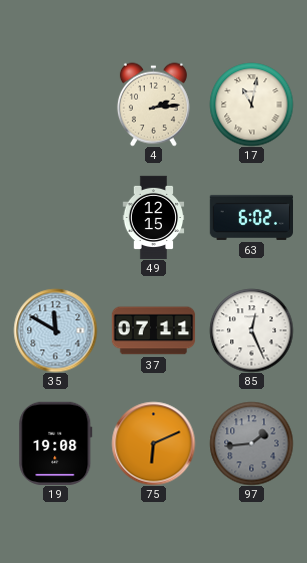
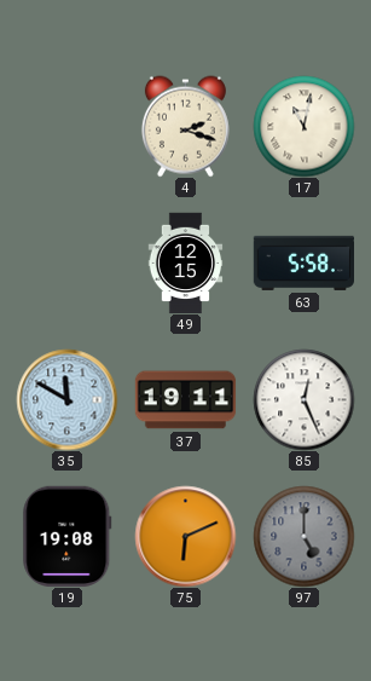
4: 2:14 -> 2:18 (185, 126)
63: 6:02 -> 5:58 (303, 262)
37: 07:11 -> 19:11 (185, 400)
97: 1:44 -> 5:00 (303, 536)
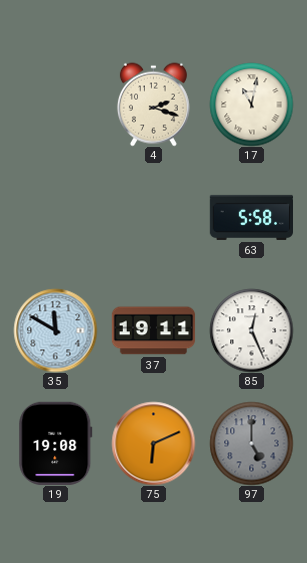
49: 12:15 -> none (186, 262)
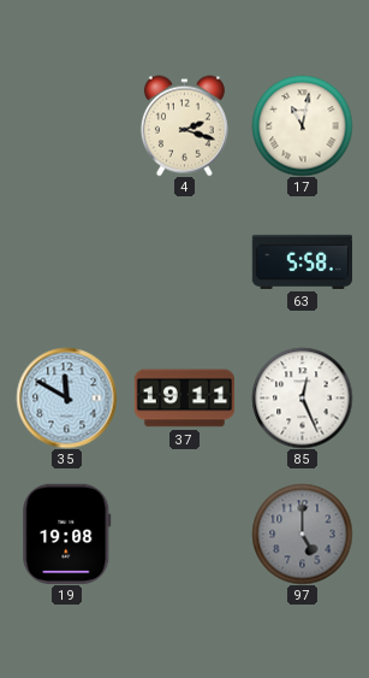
75: 6:11 -> none (153, 443)
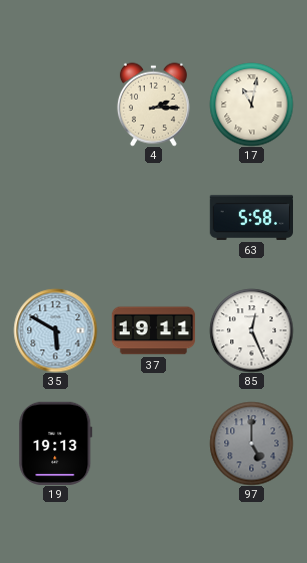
4: 2:18 -> 2:15 (153, 104)
35: 11:50 -> 5:50 (55, 330)
19: 19:08 -> 19:13 (56, 443)
